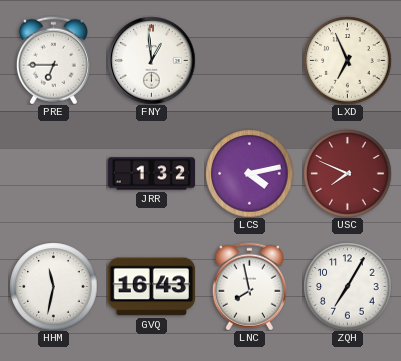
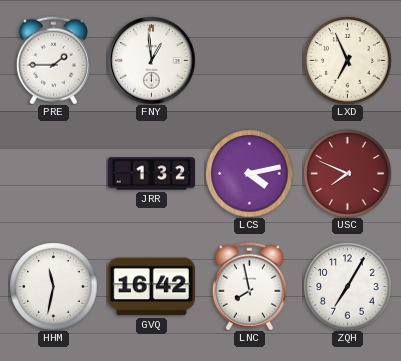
PRE: 6:45 -> 1:45 (53, 60)
GVQ: 16:43 -> 16:42 (151, 287)
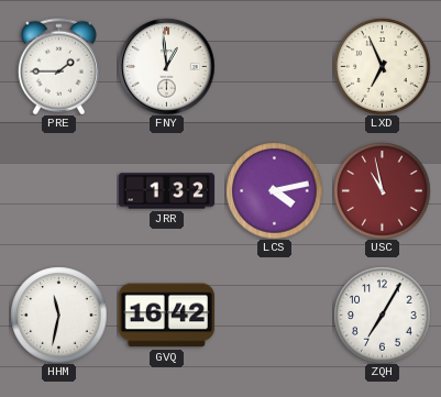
USC: 7:49 -> 10:58 (382, 190)
LNC: 7:58 -> none (249, 286)
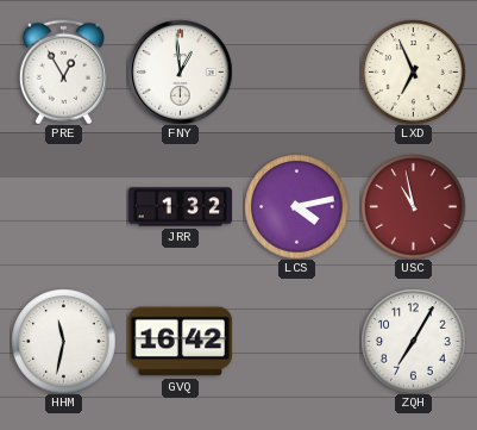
PRE: 1:45 -> 12:55 (63, 71)
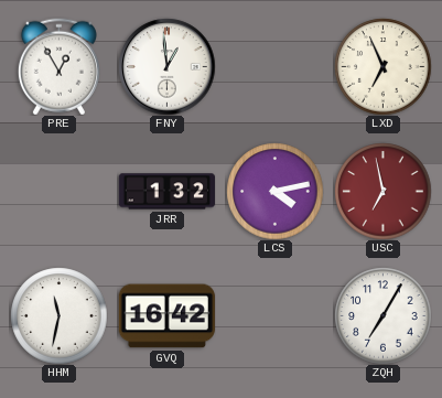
USC: 10:58 -> 6:58 (382, 191)
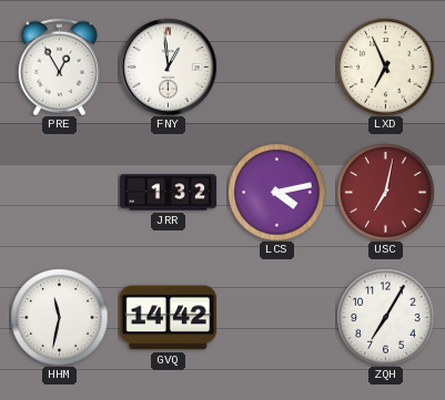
USC: 6:58 -> 7:02 (385, 192)
GVQ: 16:42 -> 14:42 (168, 318)
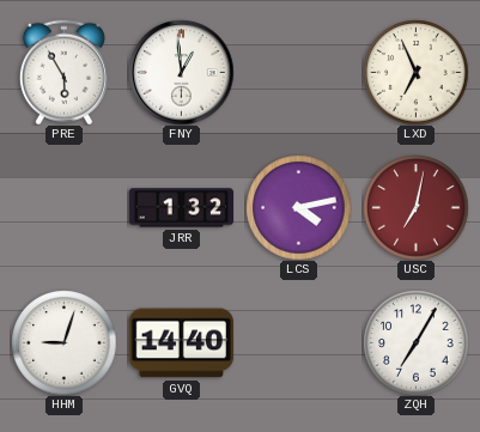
PRE: 12:55 -> 5:55 (63, 72)
HHM: 11:32 -> 9:03 (63, 342)
GVQ: 14:42 -> 14:40 (181, 343)
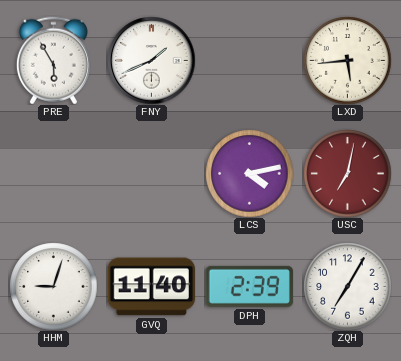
FNY: 12:59 -> 1:41 (151, 60)
LXD: 6:56 -> 5:44 (347, 60)
JRR: 1:32 -> none (181, 208)
GVQ: 14:40 -> 11:40 (151, 287)
DPH: none -> 2:39 (249, 286)
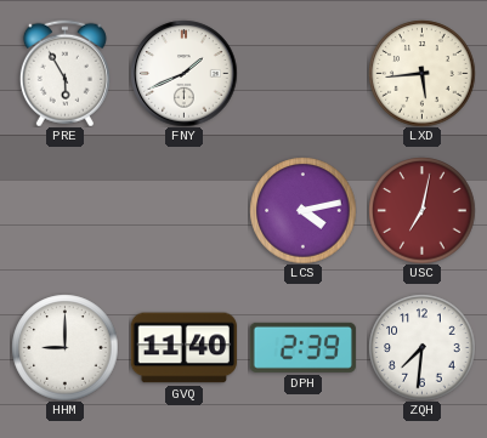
HHM: 9:03 -> 9:00 (64, 347)
ZQH: 7:05 -> 7:31 (421, 347)
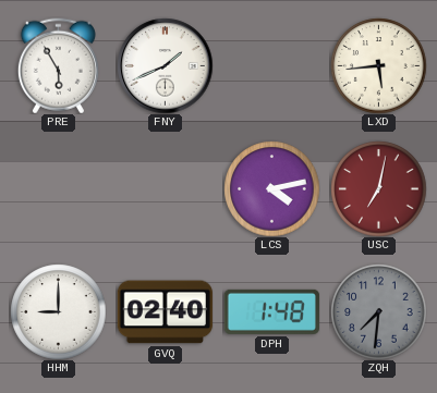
GVQ: 11:40 -> 02:40 (165, 312)
DPH: 2:39 -> 1:48 (271, 311)
ZQH dial: white -> grey (378, 311)
